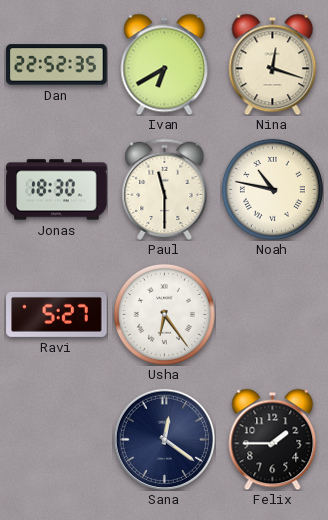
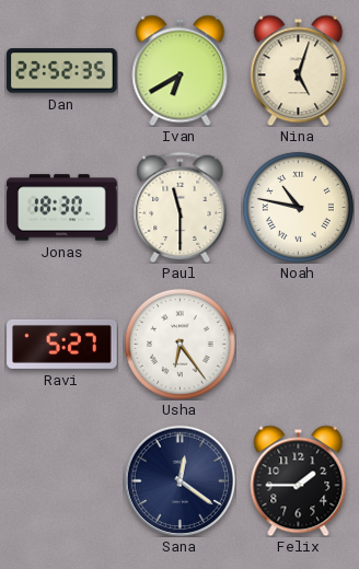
Nina: 12:18 -> 5:03 (299, 70)
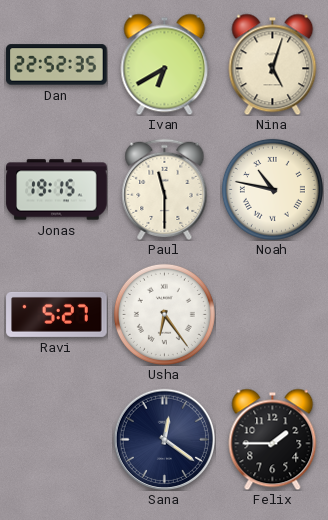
Jonas: 18:30 -> 19:15 (57, 190)
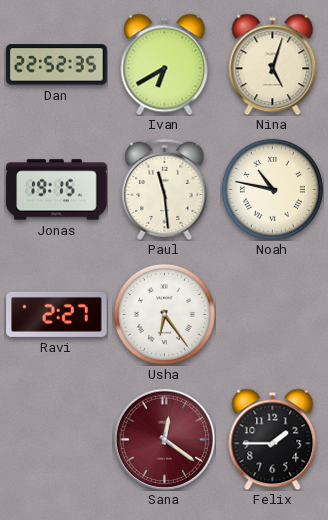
Paul: 11:30 -> 11:29 (165, 189)
Ravi: 5:27 -> 2:27 (57, 314)
Sana dial: navy -> burgundy (164, 439)
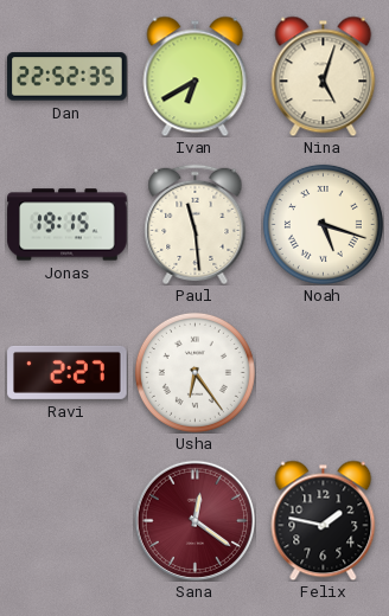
Noah: 10:47 -> 5:18 (323, 224)
Felix: 1:45 -> 1:47 (324, 520)
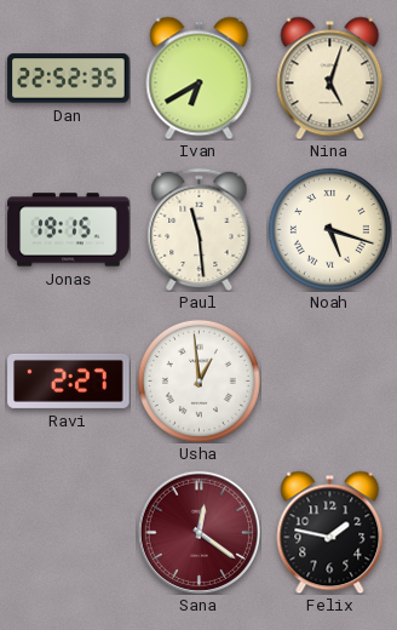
Usha: 6:24 -> 12:59 (198, 380)
